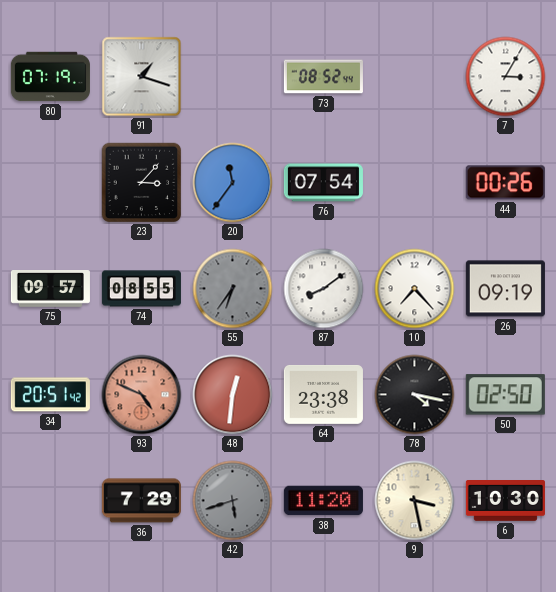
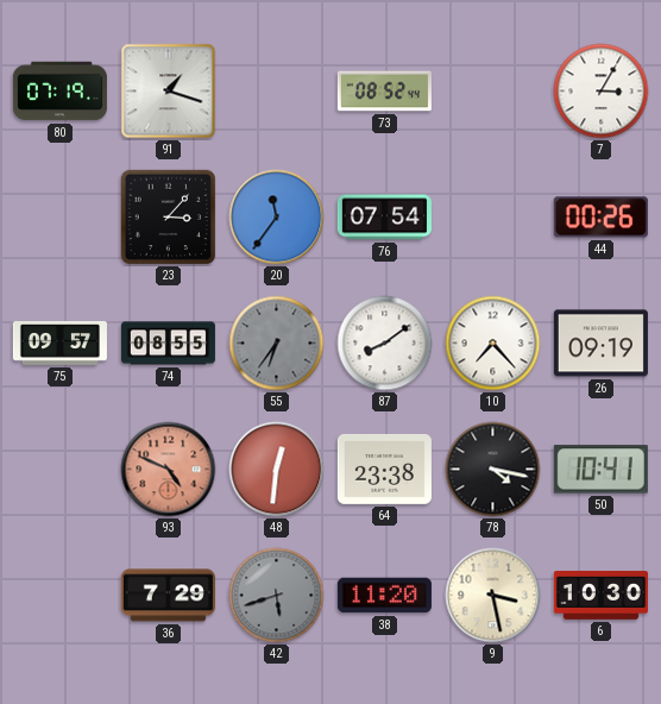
34: 20:51 -> none (50, 395)
50: 02:50 -> 10:41 (600, 470)
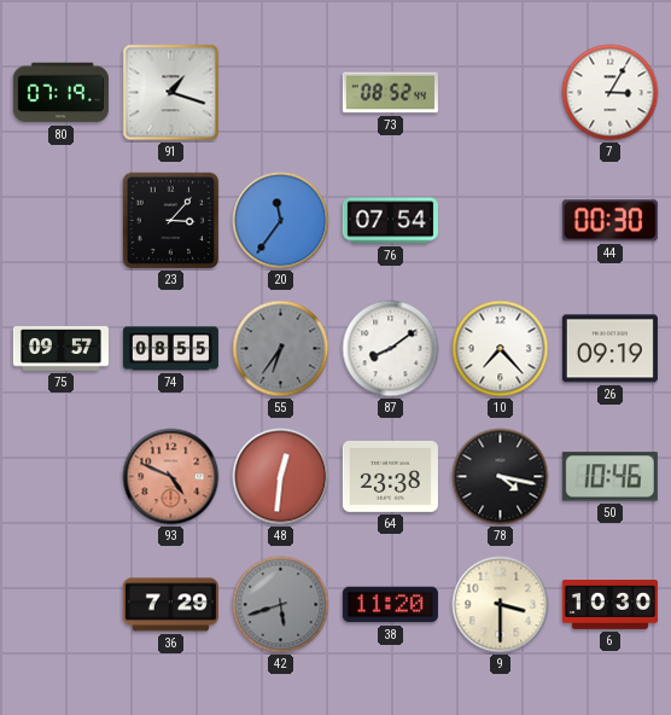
44: 00:26 -> 00:30 (609, 221)
50: 10:41 -> 10:46 (609, 477)
9: 3:28 -> 3:30 (501, 605)
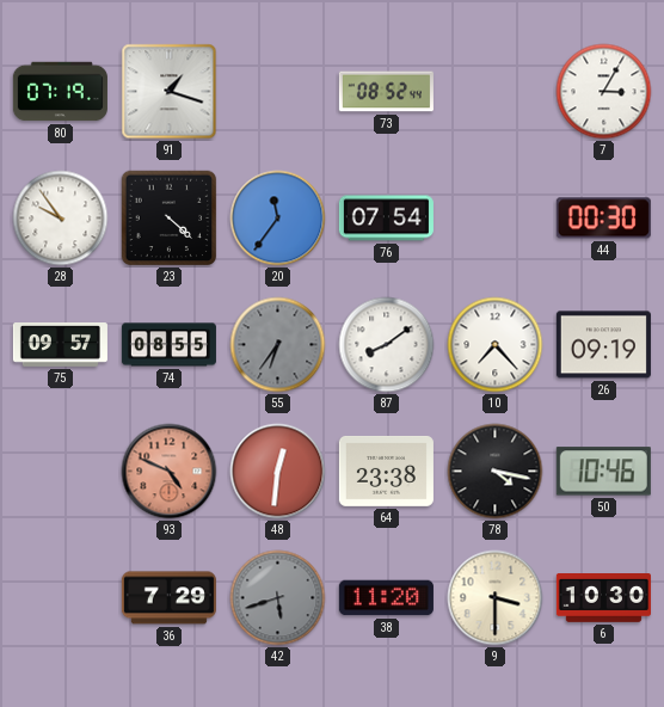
28: none -> 9:54 (61, 219)
23: 3:07 -> 4:22 (170, 219)
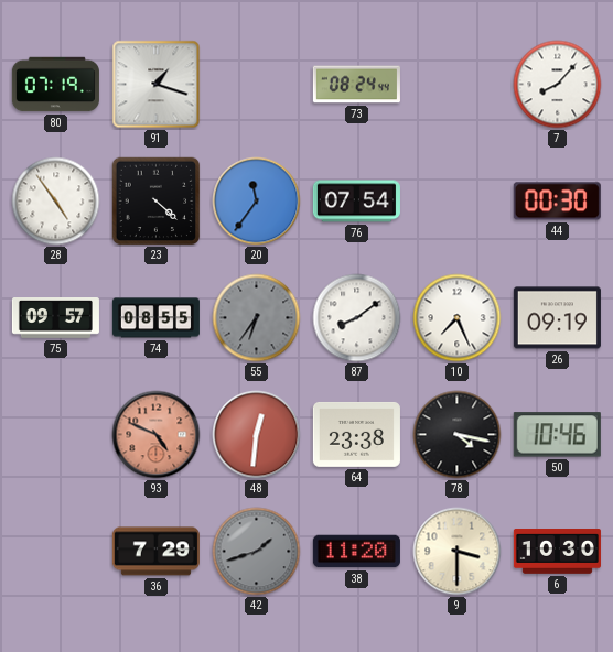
73: 08:52 -> 08:24 (356, 85)
7: 3:05 -> 8:07 (558, 85)
28: 9:54 -> 4:54 (56, 202)
10: 7:23 -> 7:26 (458, 318)
42: 5:42 -> 1:42 (257, 552)
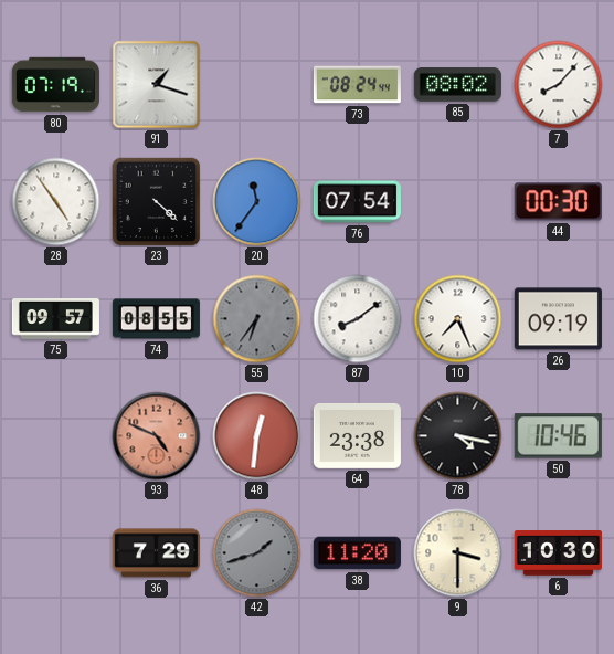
85: none -> 08:02 (457, 85)
